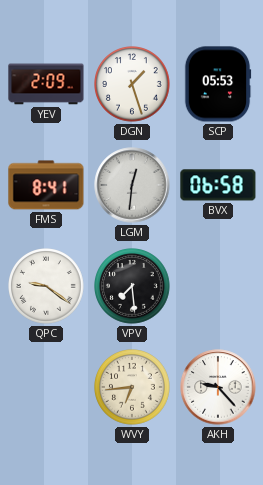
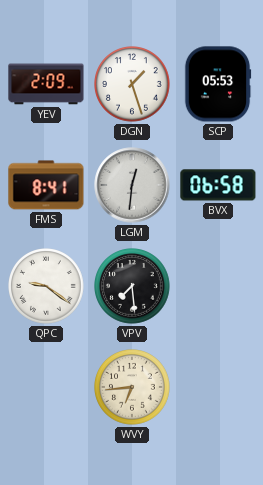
AKH: 9:23 -> none (218, 387)
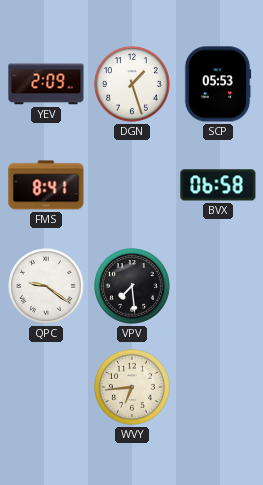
LGM: 12:31 -> none (132, 185)
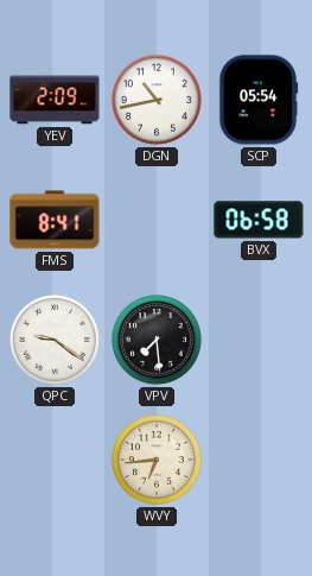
DGN: 1:27 -> 10:43 (158, 101)
SCP: 05:53 -> 05:54 (259, 100)
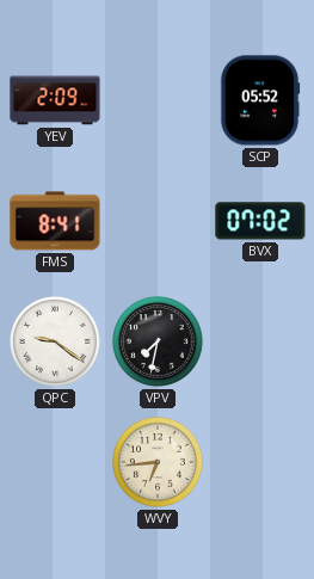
DGN: 10:43 -> none (158, 101)
SCP: 05:54 -> 05:52 (260, 100)
BVX: 06:58 -> 07:02 (260, 221)
VPV: 7:29 -> 7:32 (159, 343)
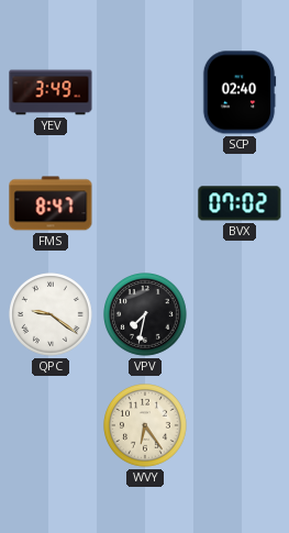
YEV: 2:09 -> 3:49 (51, 92)
SCP: 05:52 -> 02:40 (240, 92)
FMS: 8:41 -> 8:47 (51, 203)
WVY: 6:44 -> 6:24 (146, 426)
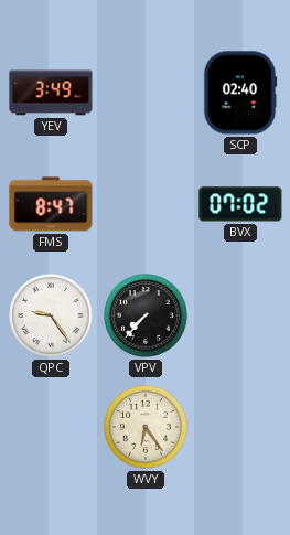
QPC: 9:21 -> 9:24 (52, 317)
VPV: 7:32 -> 7:37 (147, 317)
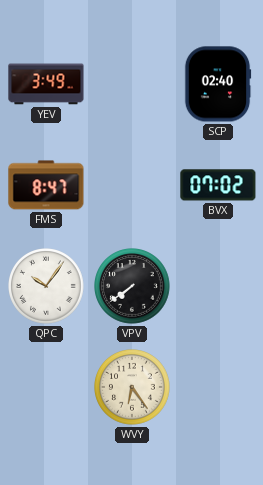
QPC: 9:24 -> 10:06 (47, 287)
VPV: 7:37 -> 7:39 (133, 287)
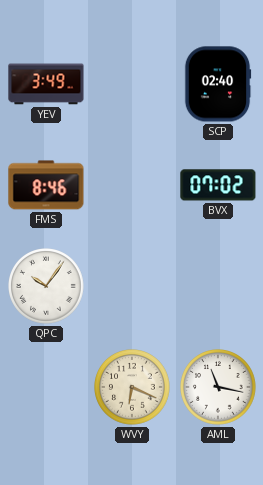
FMS: 8:47 -> 8:46 (46, 185)
VPV: 7:39 -> none (133, 287)
WVY: 6:24 -> 6:19 (133, 388)
AML: none -> 11:17 (219, 388)
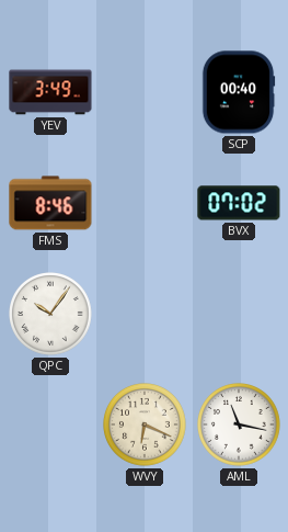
SCP: 02:40 -> 00:40 (239, 92)
